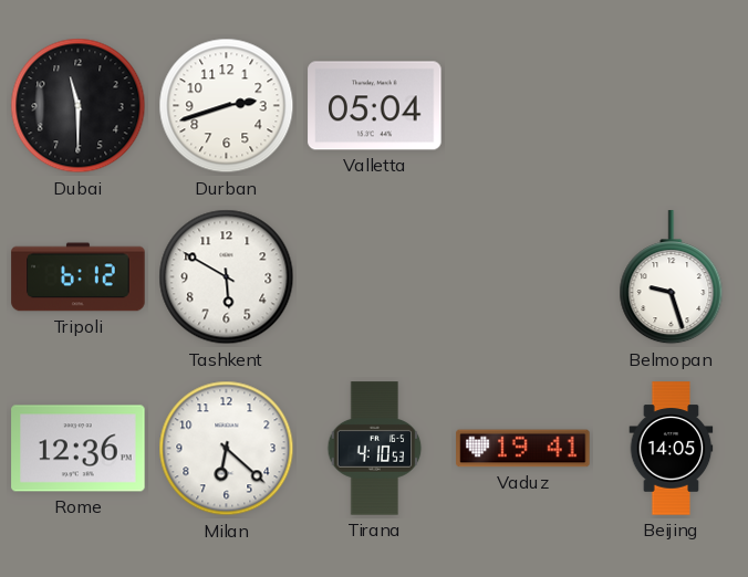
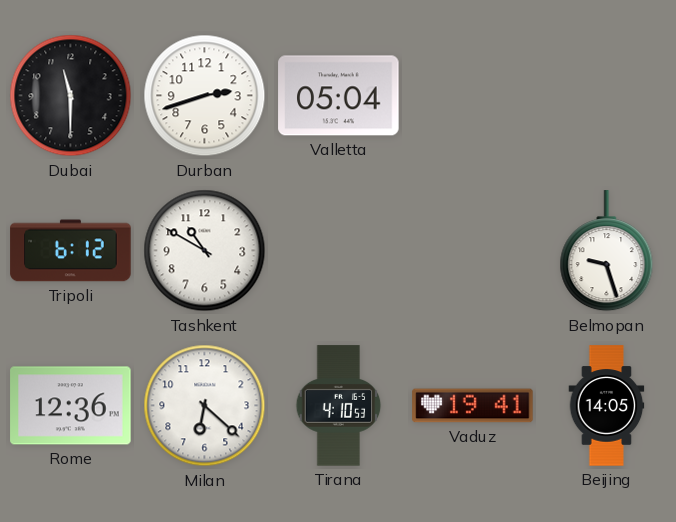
Tashkent: 5:50 -> 10:50 (205, 251)
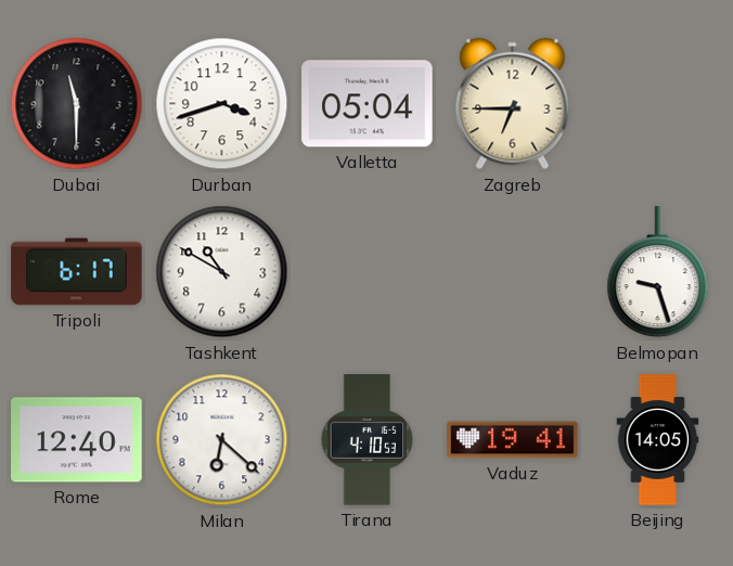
Durban: 2:42 -> 3:42 (222, 104)
Zagreb: none -> 6:45 (513, 104)
Tripoli: 6:12 -> 6:17 (77, 272)
Rome: 12:36 -> 12:40 (77, 440)
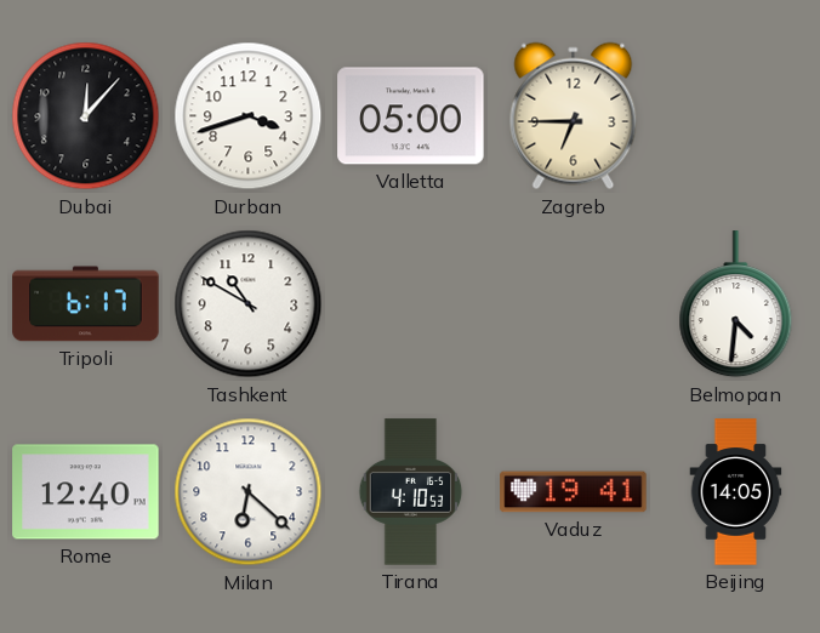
Dubai: 11:30 -> 12:07 (86, 116)
Valletta: 05:04 -> 05:00 (411, 116)
Belmopan: 9:27 -> 4:31 (736, 304)
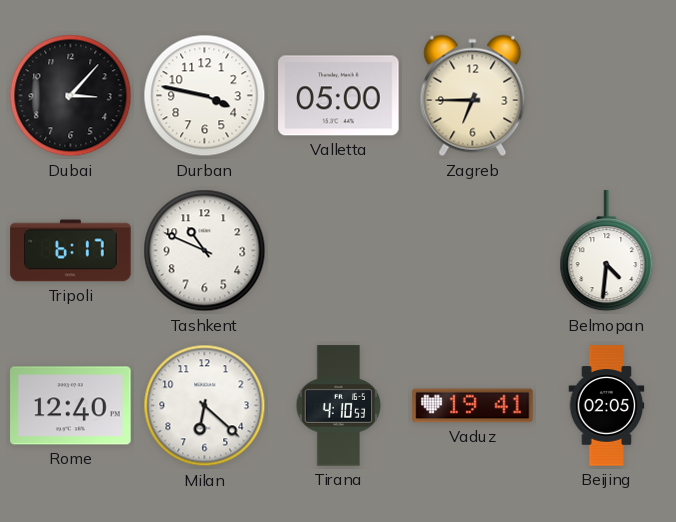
Dubai: 12:07 -> 3:07 (71, 96)
Durban: 3:42 -> 3:47 (205, 96)
Tashkent: 10:50 -> 10:49 (205, 251)
Beijing: 14:05 -> 02:05 (607, 406)
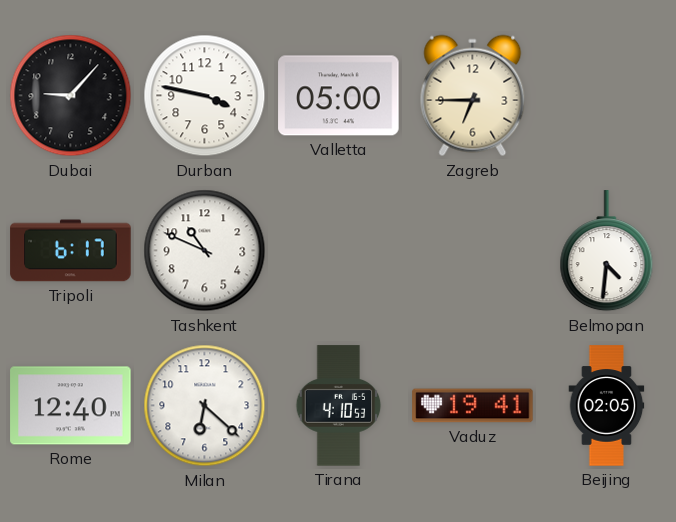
Dubai: 3:07 -> 9:07 (71, 96)
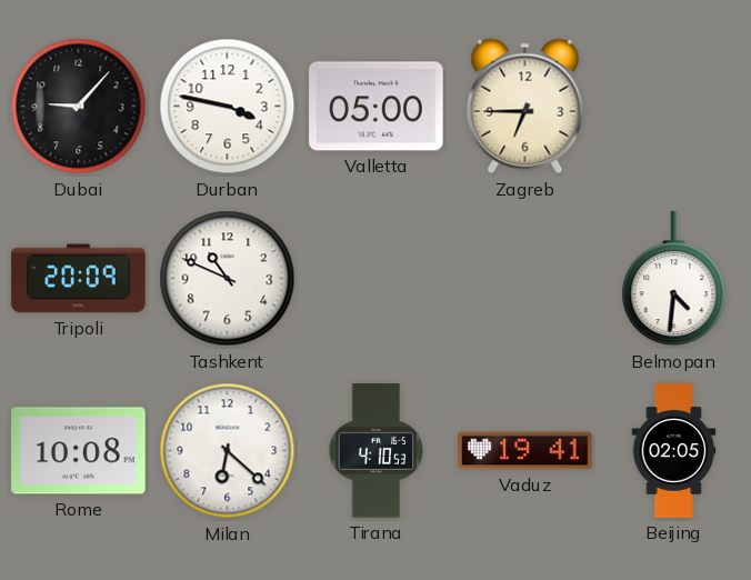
Tripoli: 6:17 -> 20:09 (79, 279)
Rome: 12:40 -> 10:08 (79, 451)
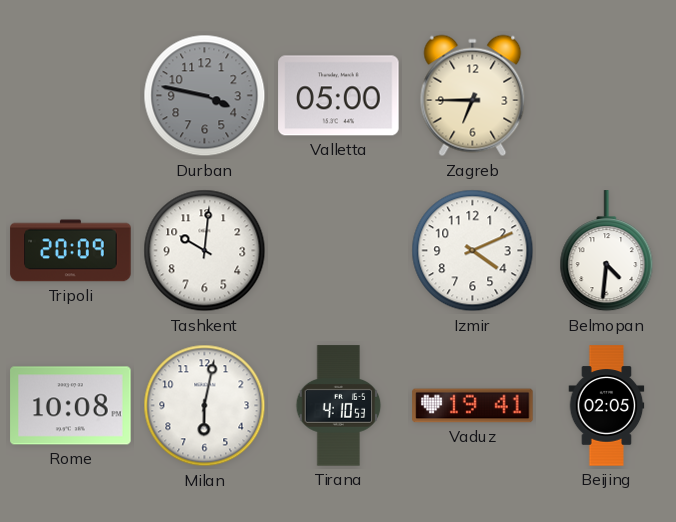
Dubai: 9:07 -> none (79, 107)
Durban dial: white -> grey (205, 96)
Tashkent: 10:49 -> 10:01 (205, 251)
Izmir: none -> 4:11 (473, 251)
Milan: 6:22 -> 6:02 (205, 406)
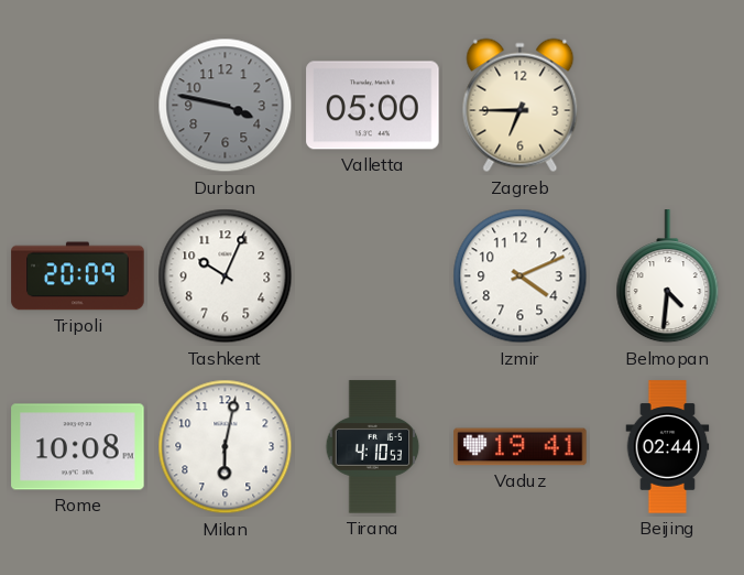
Tashkent: 10:01 -> 10:04 (226, 276)
Beijing: 02:05 -> 02:44 (668, 447)
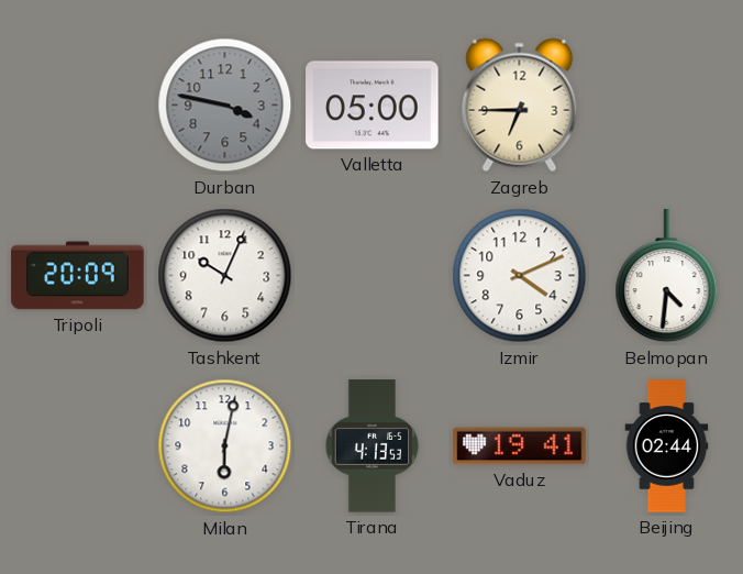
Rome: 10:08 -> none (78, 447)
Tirana: 4:10 -> 4:13 (373, 446)
